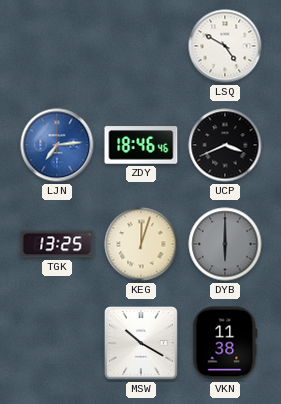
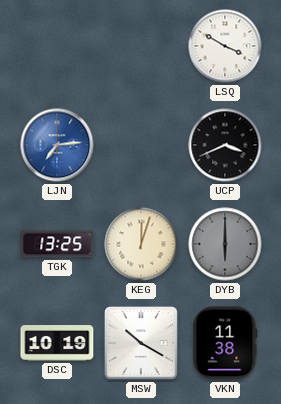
LSQ: 4:50 -> 3:50 (225, 46)
ZDY: 18:46 -> none (141, 145)
DSC: none -> 10:19 (57, 343)
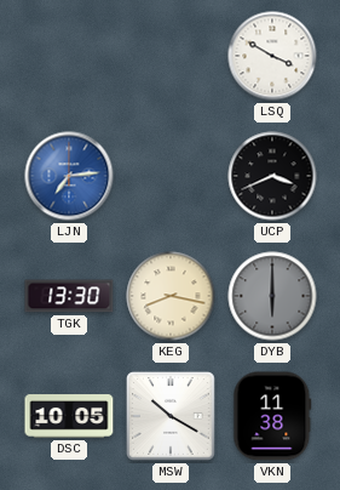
TGK: 13:25 -> 13:30 (69, 296)
KEG: 12:03 -> 8:17 (171, 296)
DSC: 10:19 -> 10:05 (69, 416)
